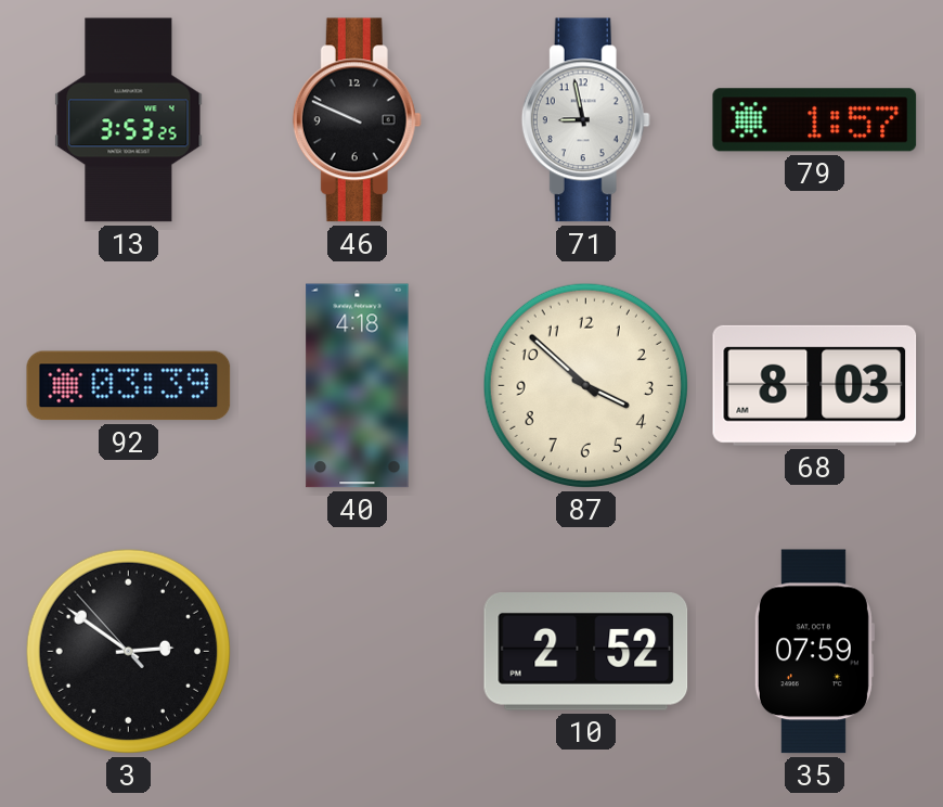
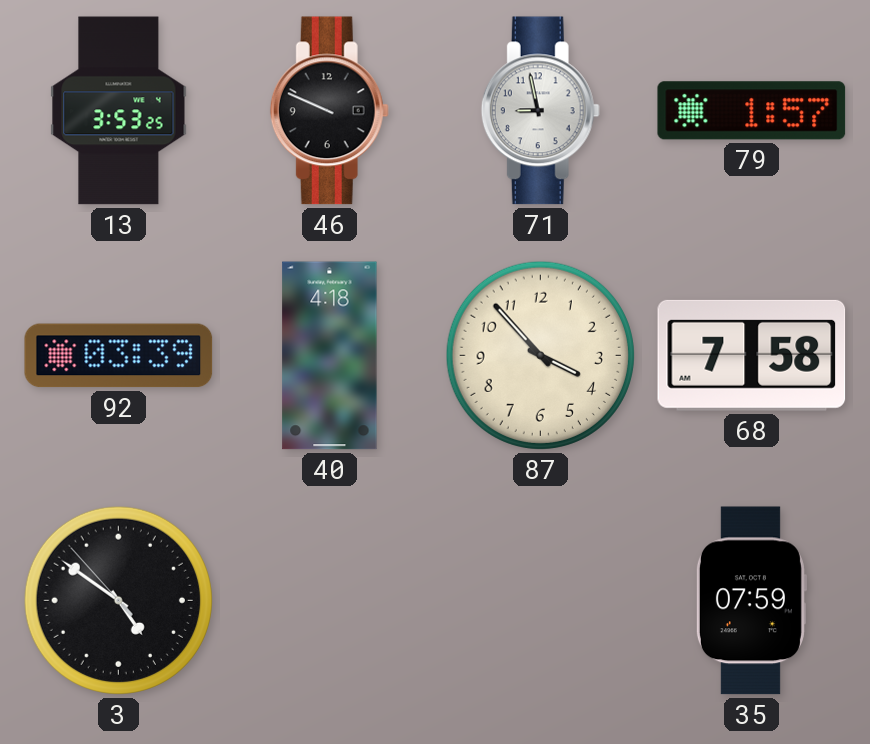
87: 3:52 -> 3:53 (540, 355)
68: 8:03 -> 7:58 (752, 355)
3: 2:50 -> 4:50 (118, 600)
10: 2:52 -> none (586, 652)
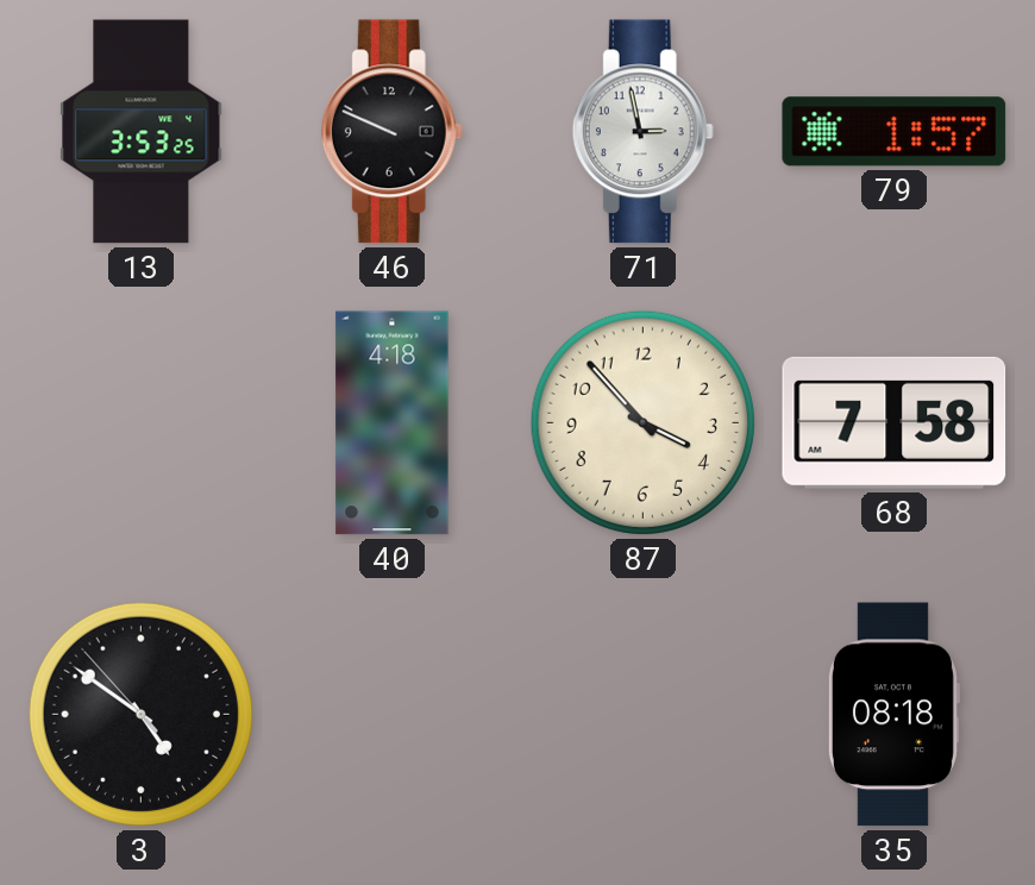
71: 8:58 -> 2:58 (642, 132)
92: 03:39 -> none (119, 356)
35: 07:59 -> 08:18 (893, 715)
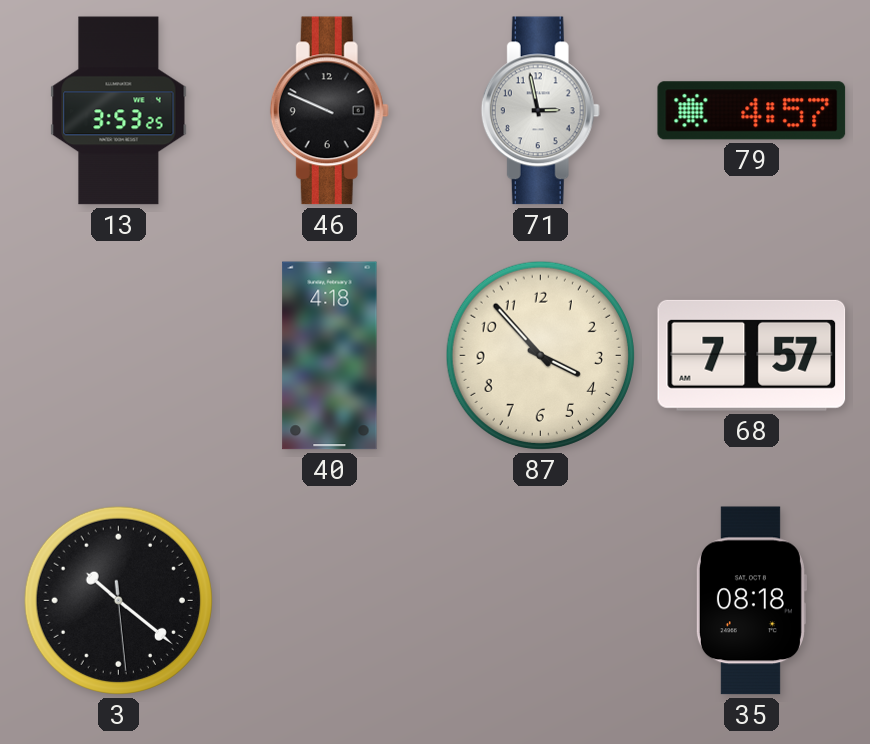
79: 1:57 -> 4:57 (752, 111)
68: 7:58 -> 7:57 (752, 355)
3: 4:50 -> 10:21 (118, 600)
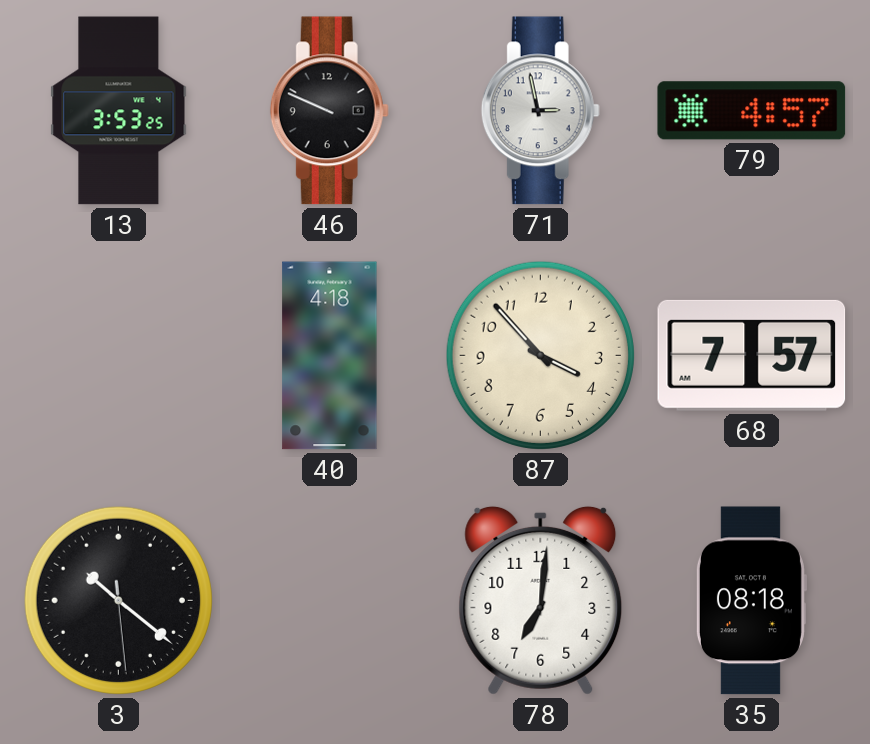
78: none -> 7:01 (541, 600)
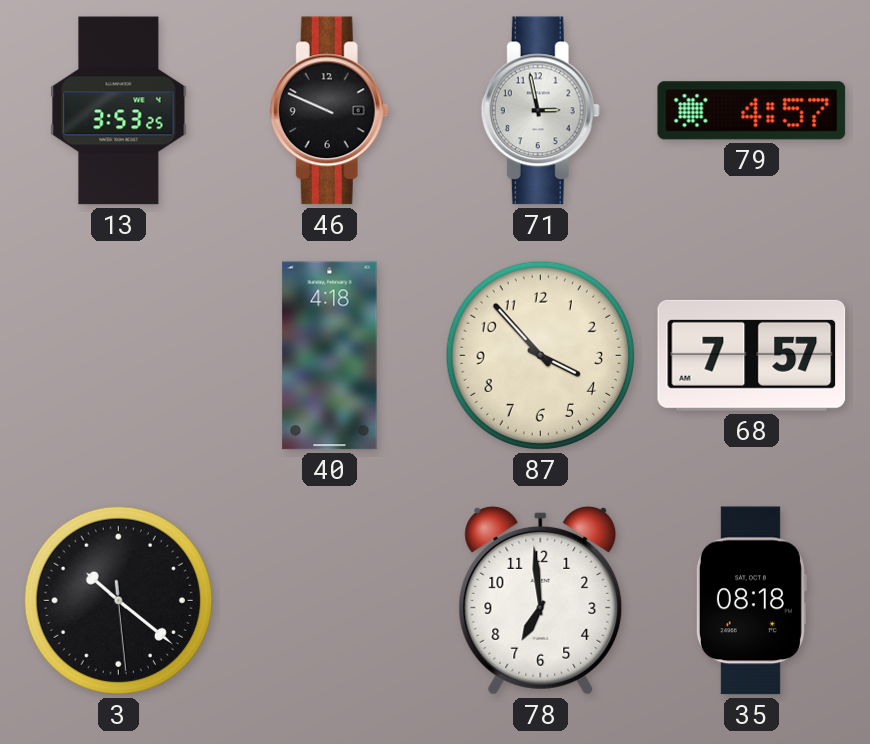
78: 7:01 -> 6:59 (541, 600)
